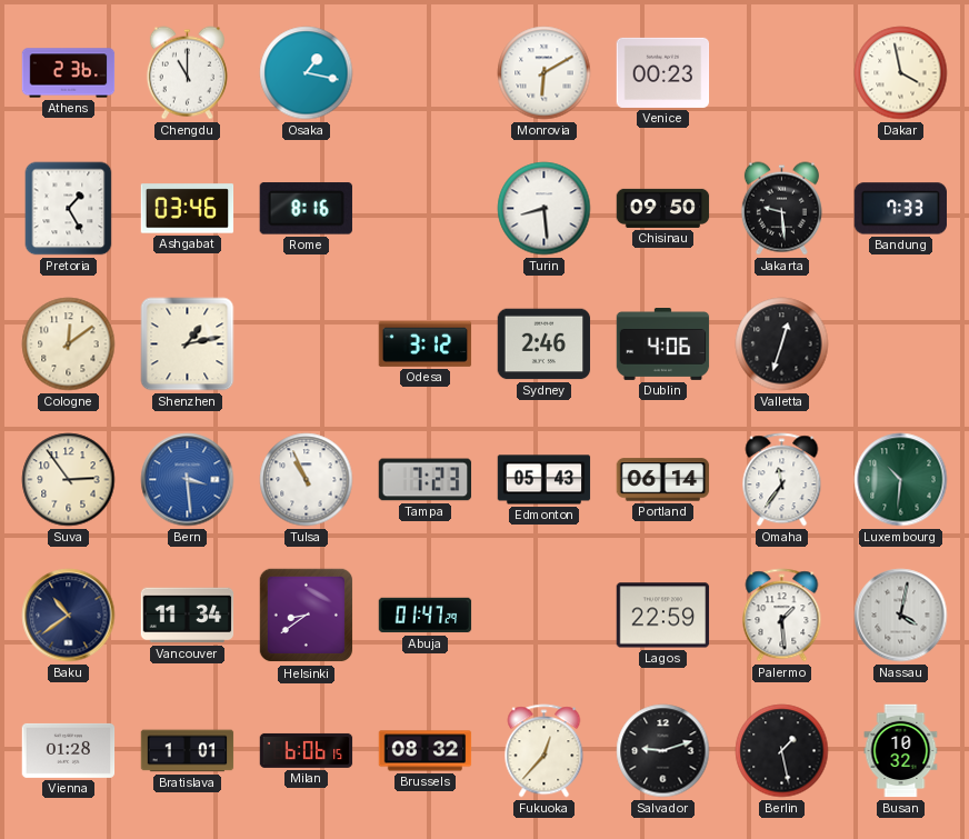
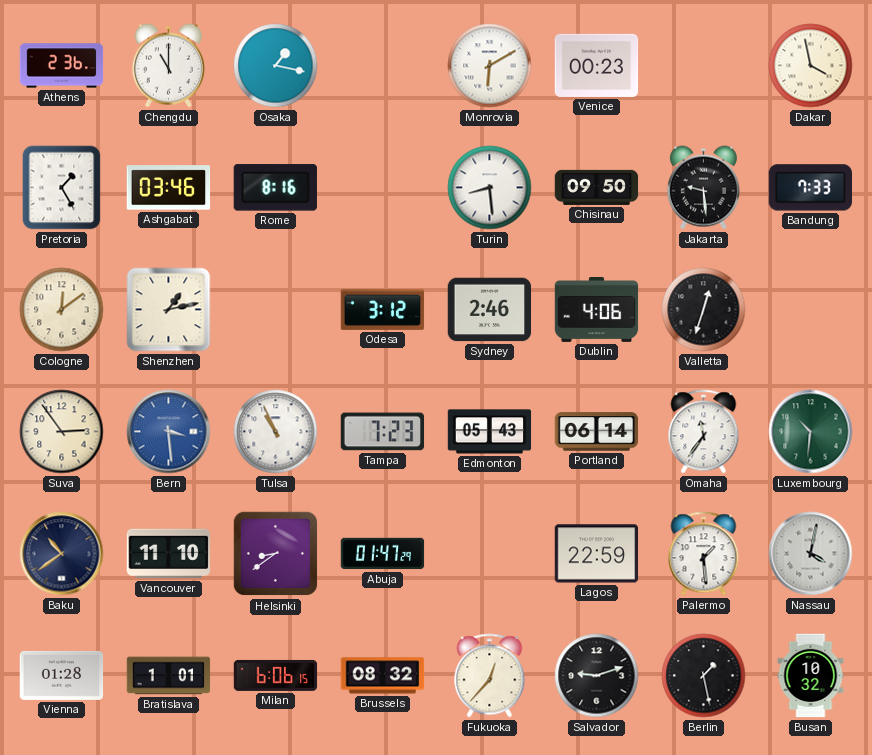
Vancouver: 11:34 -> 11:10 (169, 554)
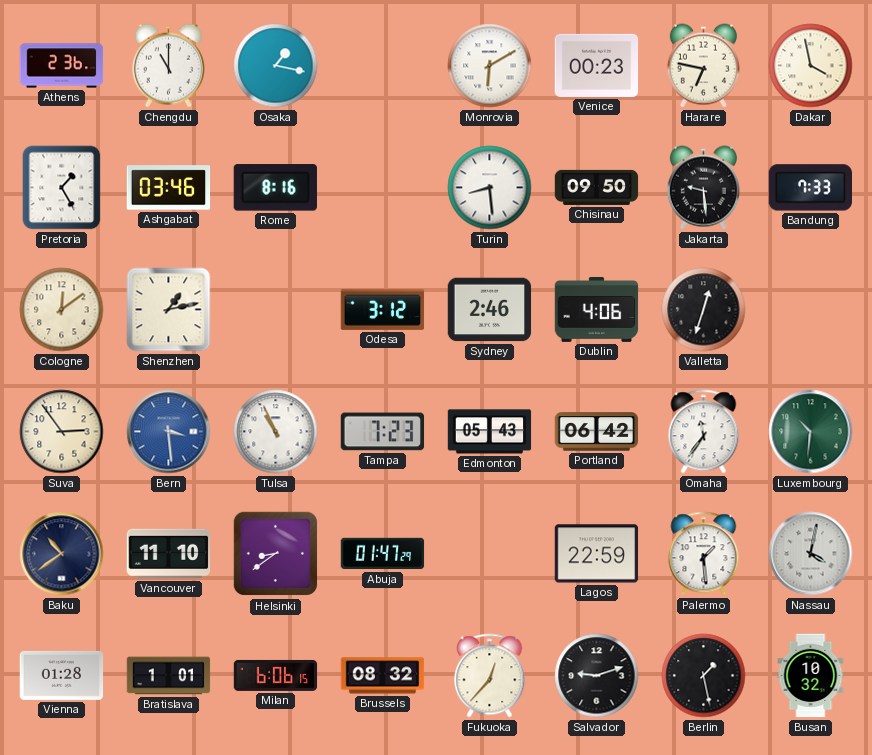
Harare: none -> 6:47 (703, 66)
Portland: 06:14 -> 06:42 (597, 432)
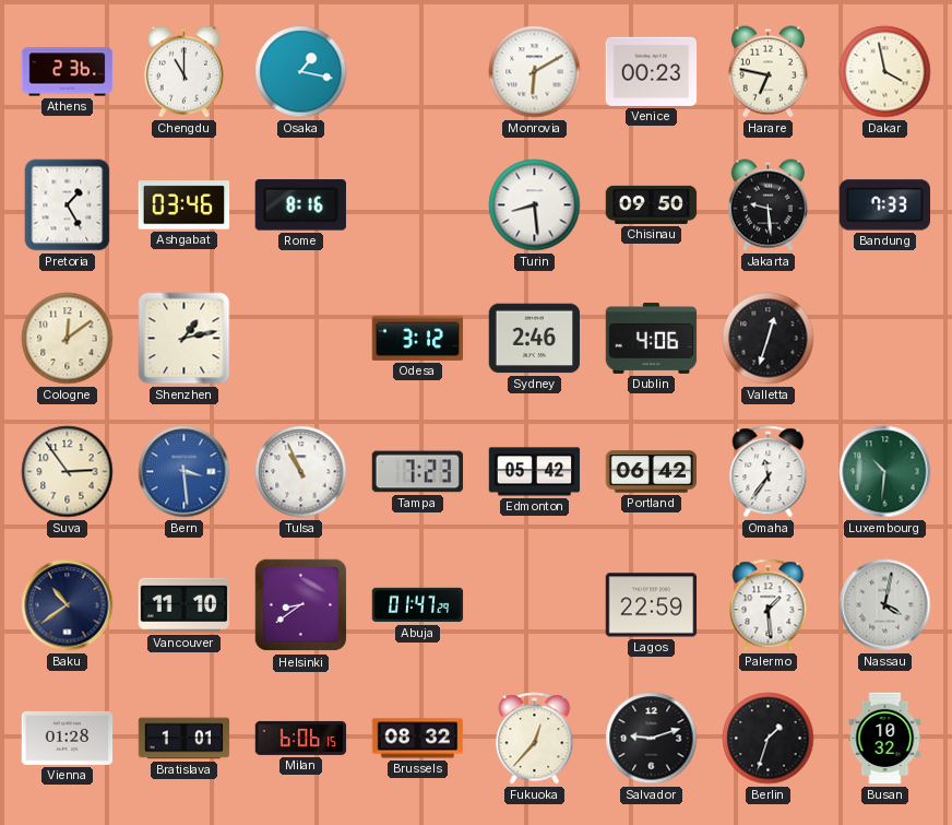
Edmonton: 05:43 -> 05:42 (535, 472)
Berlin: 1:28 -> 1:33 (769, 739)
